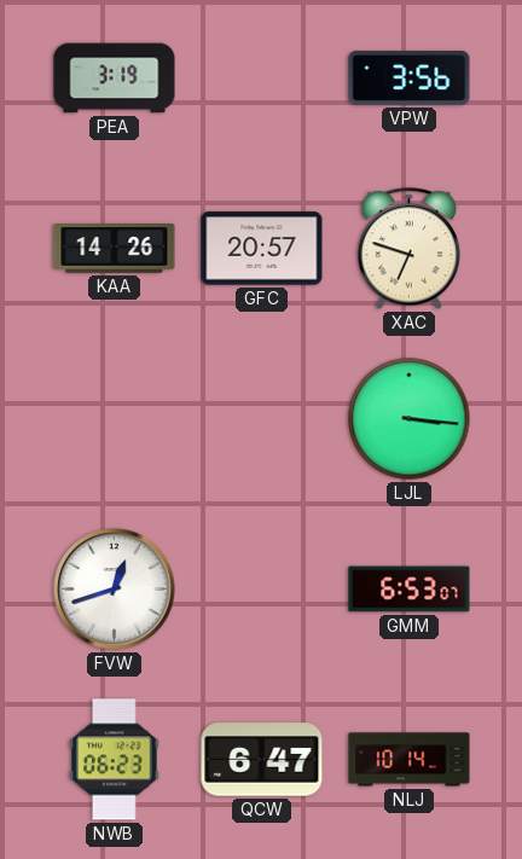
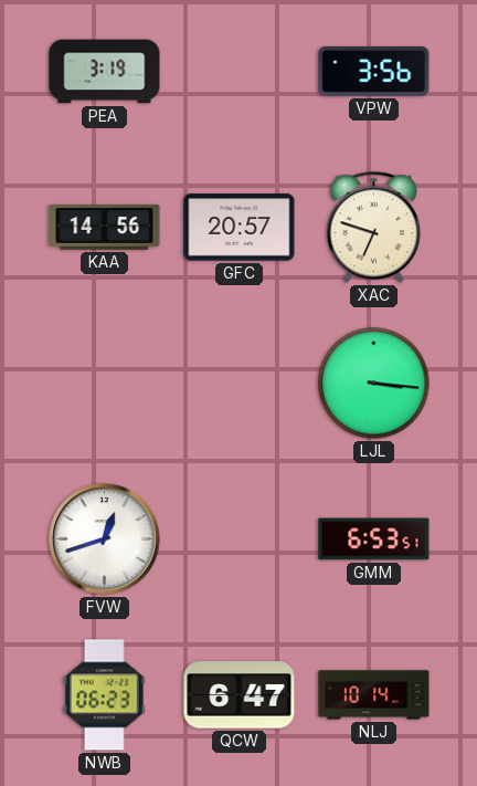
KAA: 14:26 -> 14:56 (105, 228)
GMM: 6:53:07 -> 6:53:51 (374, 539)
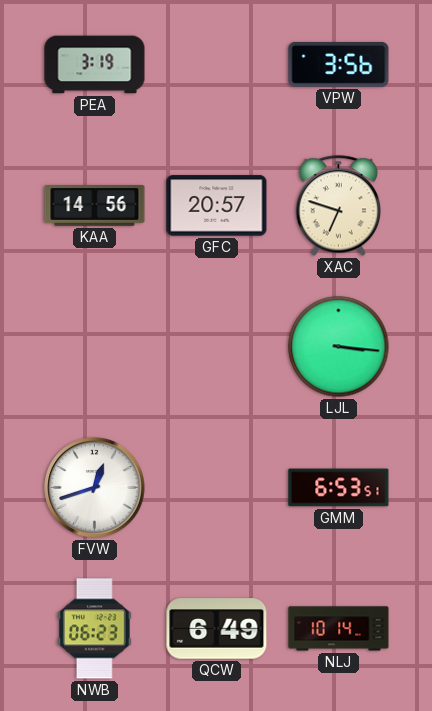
QCW: 6:47 -> 6:49 (217, 629)
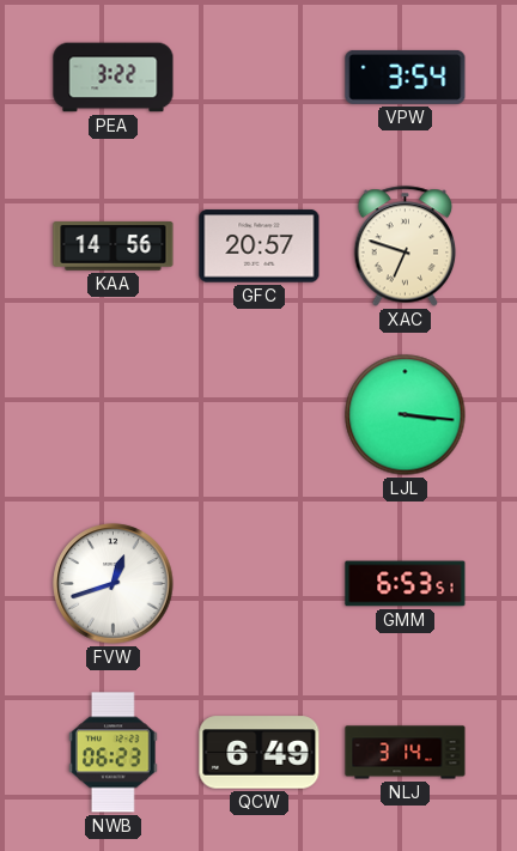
PEA: 3:19 -> 3:22 (114, 78)
VPW: 3:56 -> 3:54 (406, 77)
NLJ: 10:14 -> 3:14 (406, 753)
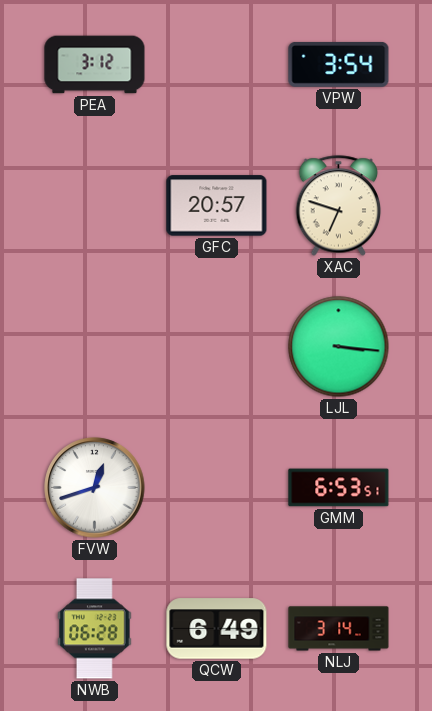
PEA: 3:22 -> 3:12 (95, 65)
KAA: 14:56 -> none (114, 247)
NWB: 06:23 -> 06:28 (95, 629)
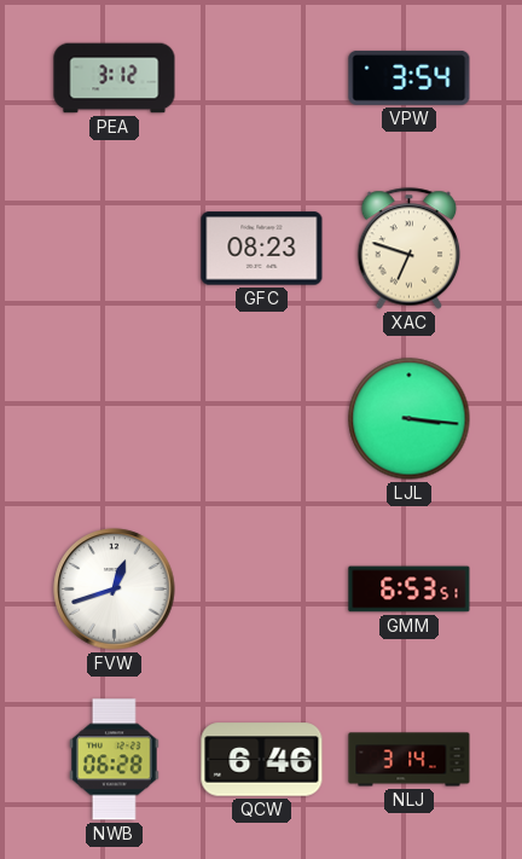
GFC: 20:57 -> 08:23 (262, 249)
QCW: 6:49 -> 6:46 (262, 760)
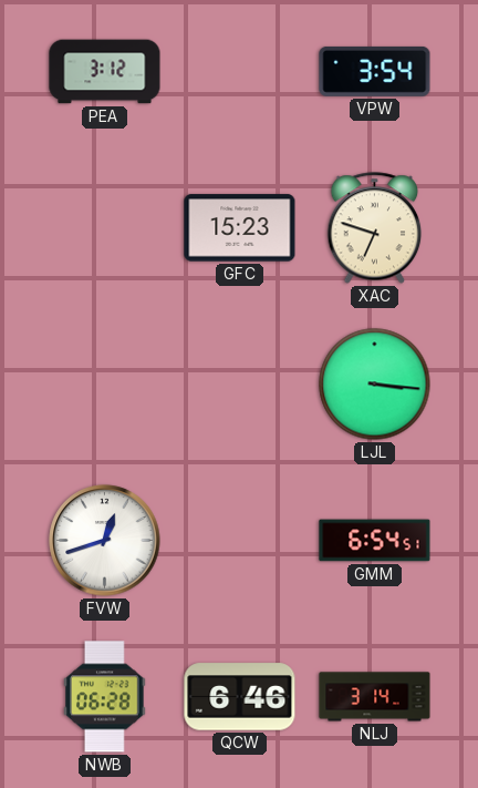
GFC: 08:23 -> 15:23 (240, 228)
GMM: 6:53 -> 6:54 (375, 541)
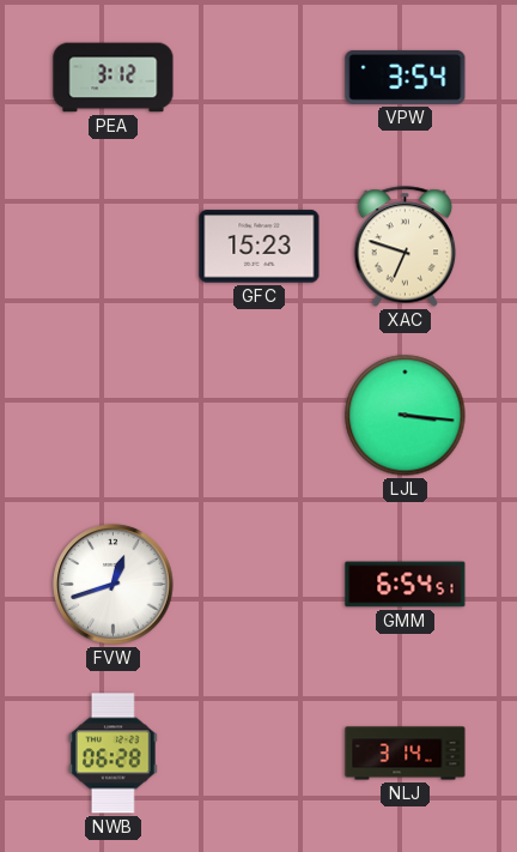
QCW: 6:46 -> none (240, 697)
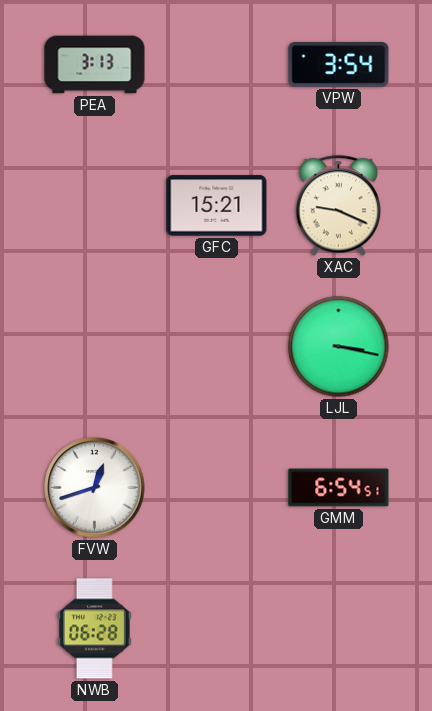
PEA: 3:12 -> 3:13 (95, 65)
GFC: 15:23 -> 15:21 (217, 206)
XAC: 6:48 -> 9:19 (339, 206)
LJL: 3:16 -> 3:17 (339, 347)
NLJ: 3:14 -> none (406, 754)
